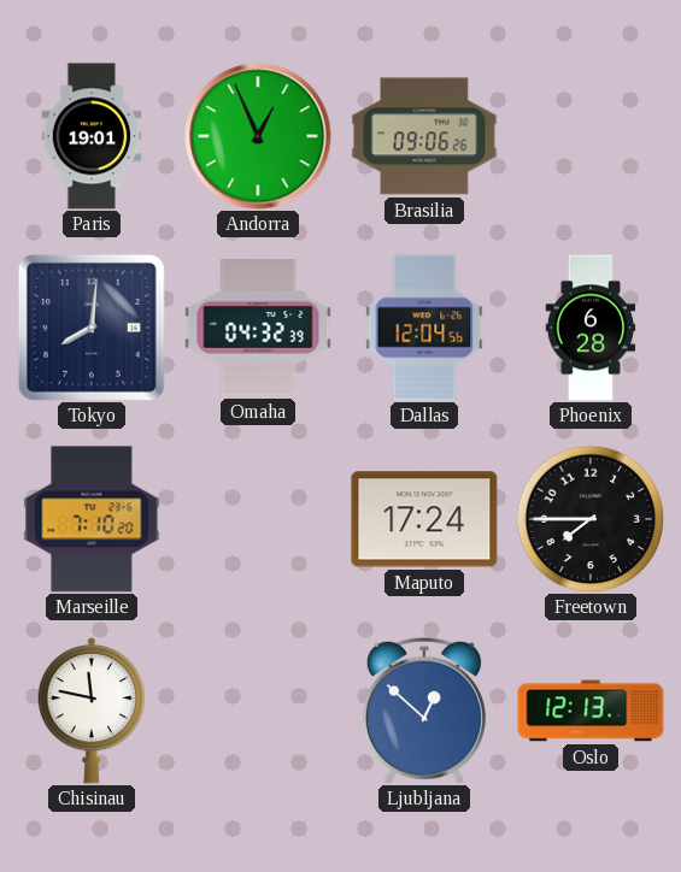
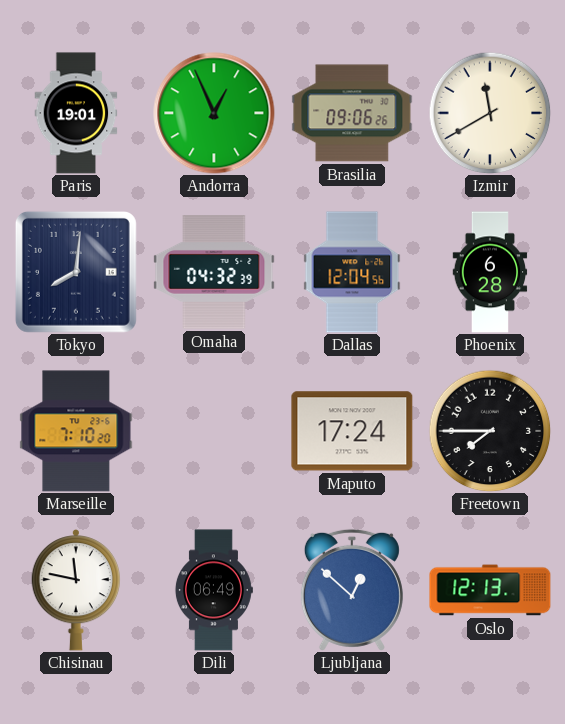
Izmir: none -> 11:40 (490, 113)
Dili: none -> 06:49 (213, 590)
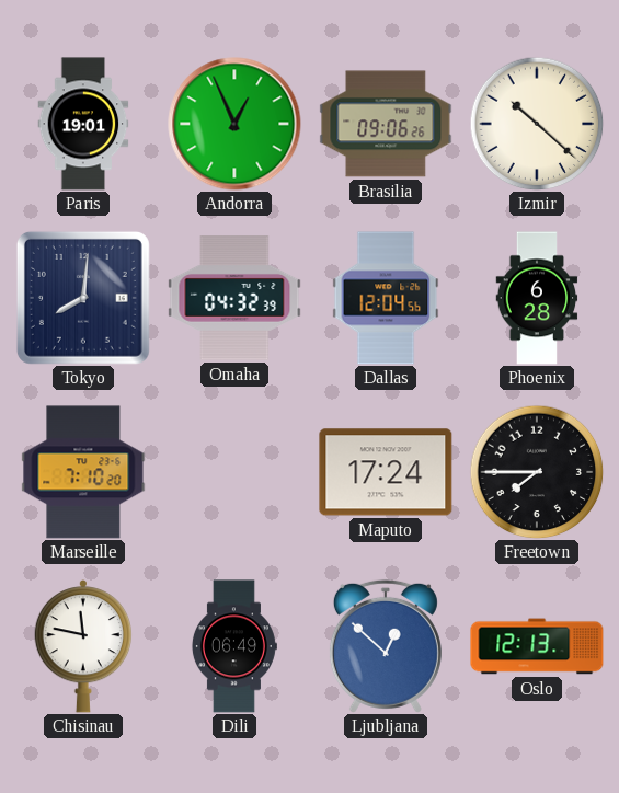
Izmir: 11:40 -> 10:22 (537, 124)
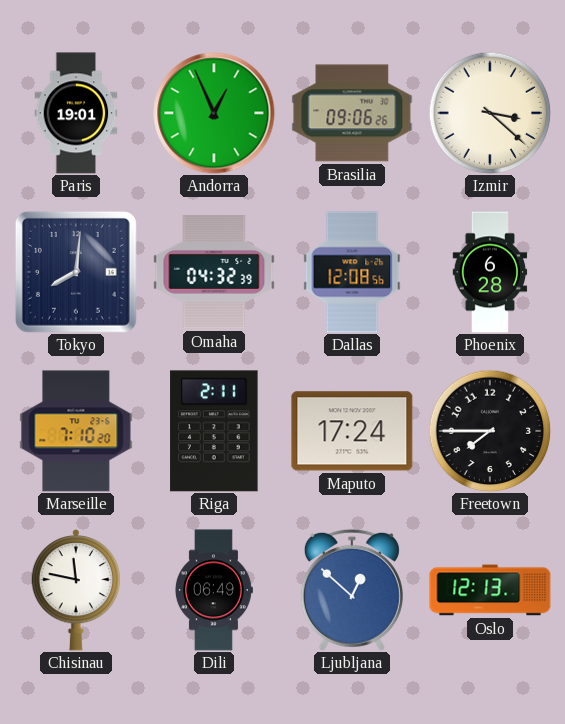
Izmir: 10:22 -> 3:22 (490, 113)
Dallas: 12:04 -> 12:08 (352, 272)
Riga: none -> 2:11 (214, 431)
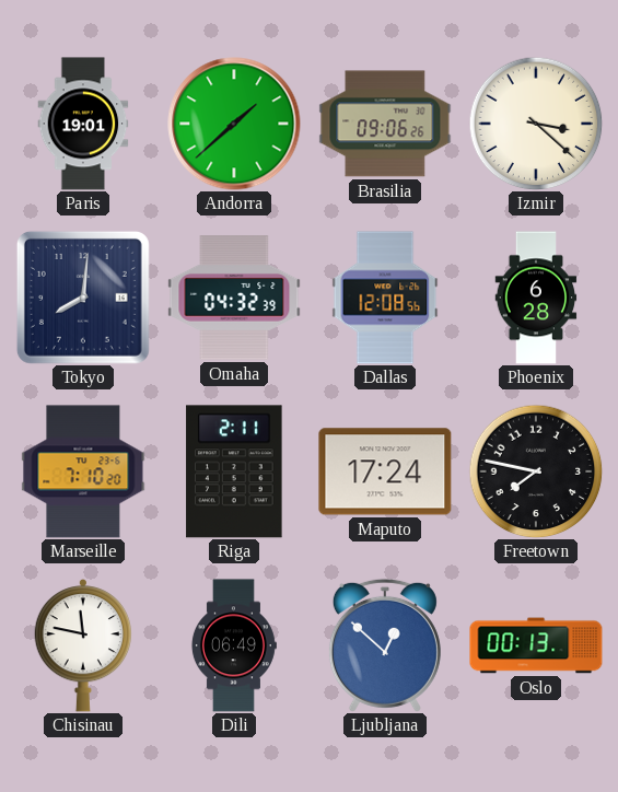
Andorra: 12:56 -> 1:38 (234, 124)
Freetown: 7:45 -> 7:47 (536, 471)
Oslo: 12:13 -> 00:13 (536, 645)
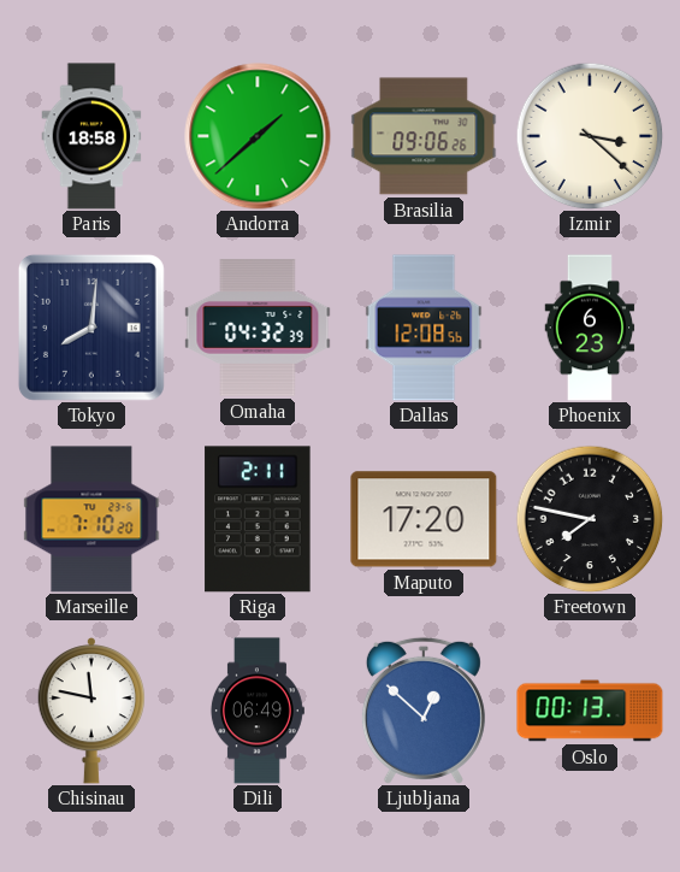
Paris: 19:01 -> 18:58 (91, 136)
Phoenix: 6:28 -> 6:23 (590, 328)
Maputo: 17:24 -> 17:20 (424, 519)
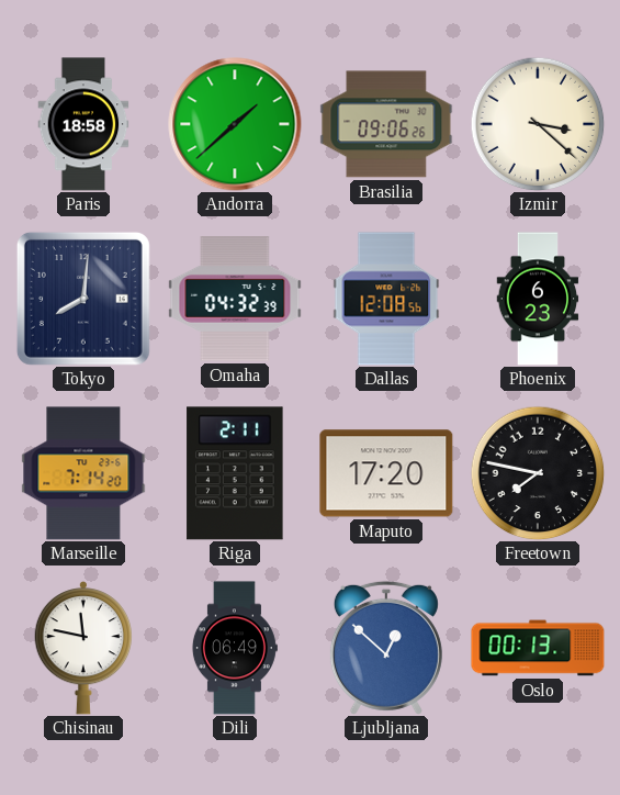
Marseille: 7:10 -> 7:14 (83, 473)
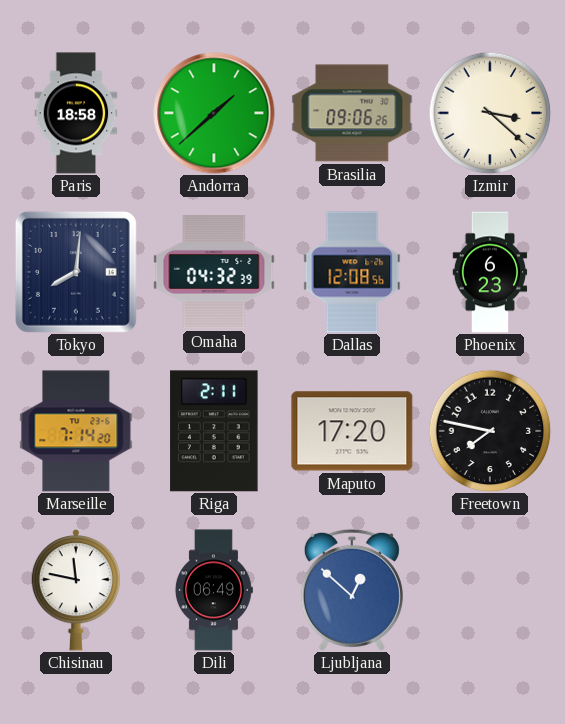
Oslo: 00:13 -> none (538, 648)
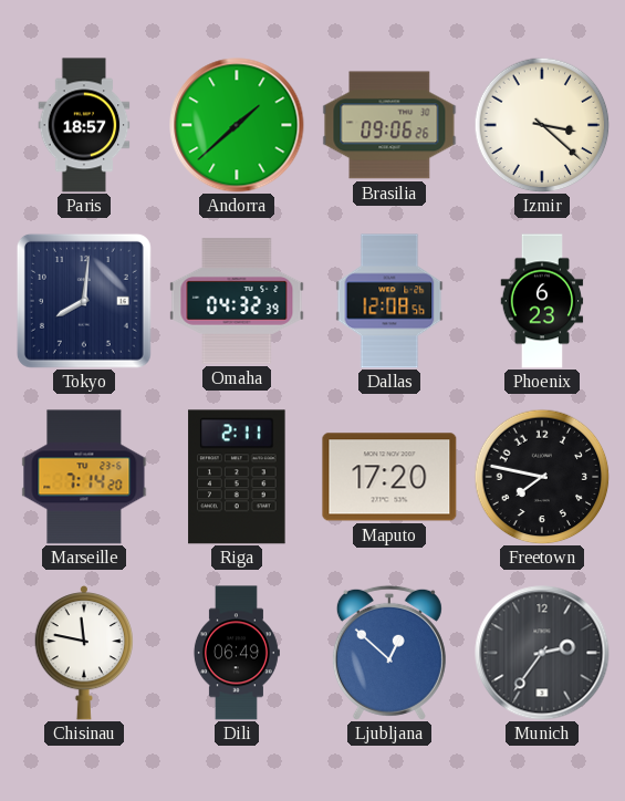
Paris: 18:58 -> 18:57 (84, 125)
Munich: none -> 2:36 (542, 653)
